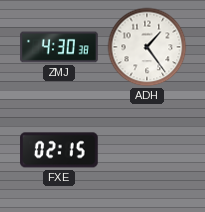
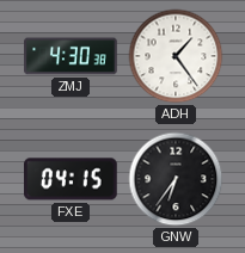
FXE: 02:15 -> 04:15 (71, 179)
GNW: none -> 6:36 (176, 179)
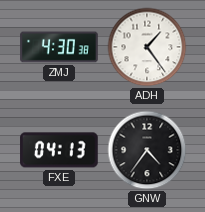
FXE: 04:15 -> 04:13 (59, 150)
GNW: 6:36 -> 4:36 (147, 150)
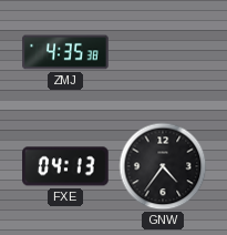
ZMJ: 4:30 -> 4:35 (65, 52)
ADH: 1:24 -> none (147, 47)
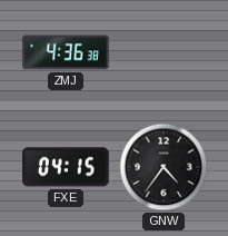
ZMJ: 4:35 -> 4:36 (66, 52)
FXE: 04:13 -> 04:15 (66, 167)
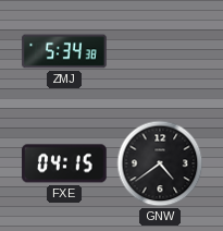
ZMJ: 4:36 -> 5:34 (64, 51)
GNW: 4:36 -> 4:39 (160, 163)
